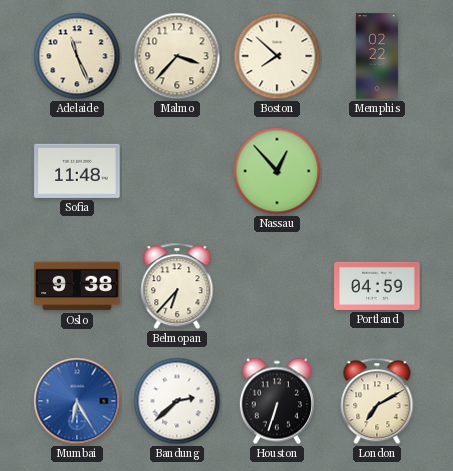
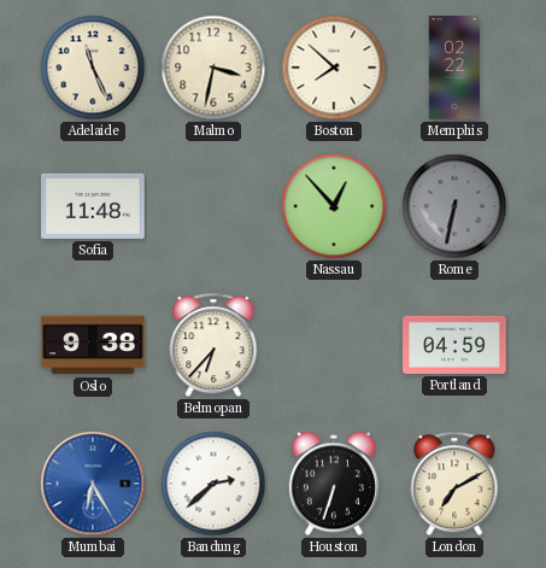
Malmo: 3:37 -> 3:32 (213, 68)
Rome: none -> 6:32 (454, 206)
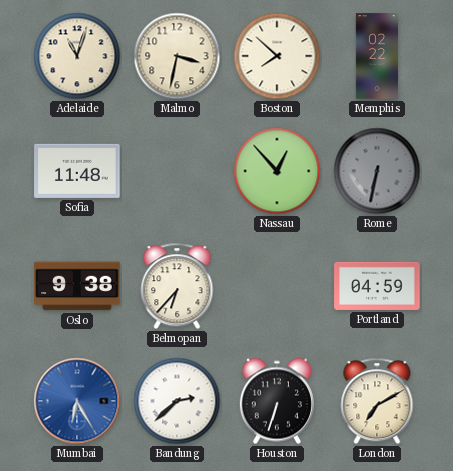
Adelaide: 11:26 -> 11:03 (77, 56)
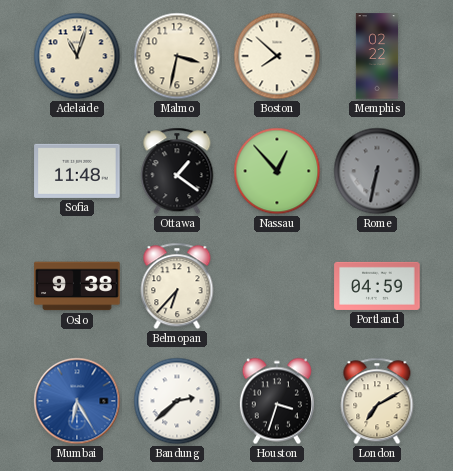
Ottawa: none -> 1:21 (177, 171)
Houston: 6:33 -> 3:33 (277, 401)
